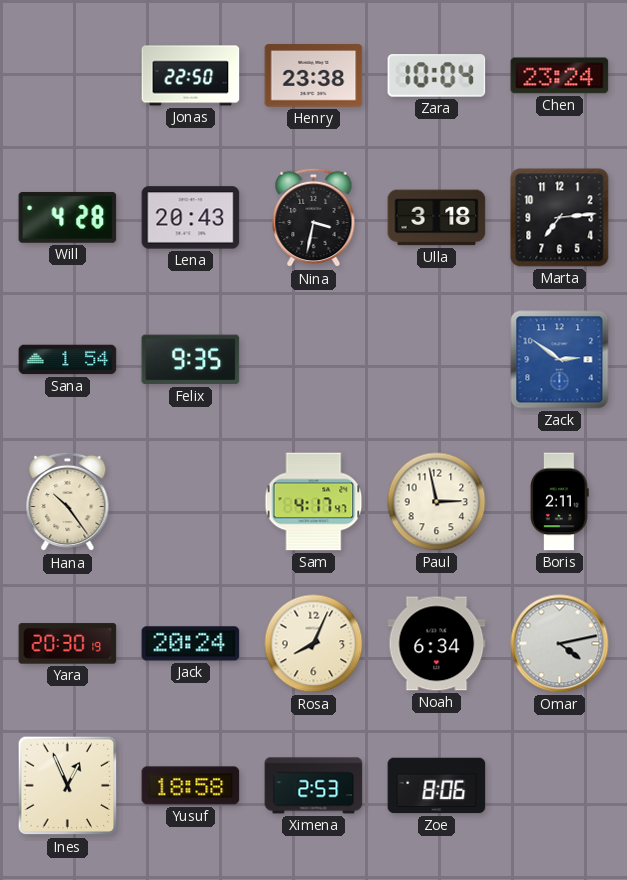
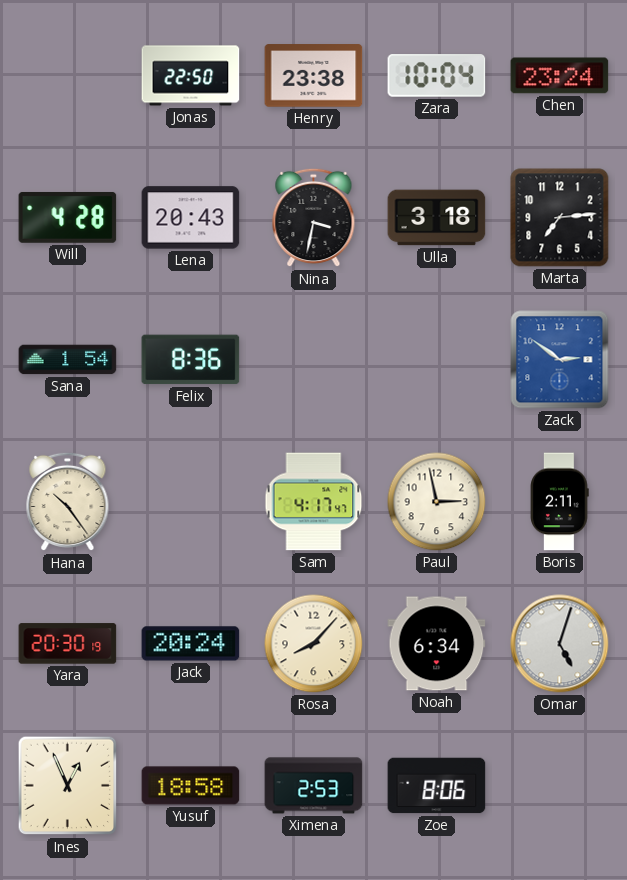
Felix: 9:35 -> 8:36 (191, 360)
Rosa: 8:04 -> 8:07 (314, 644)
Omar: 4:13 -> 5:03 (560, 644)
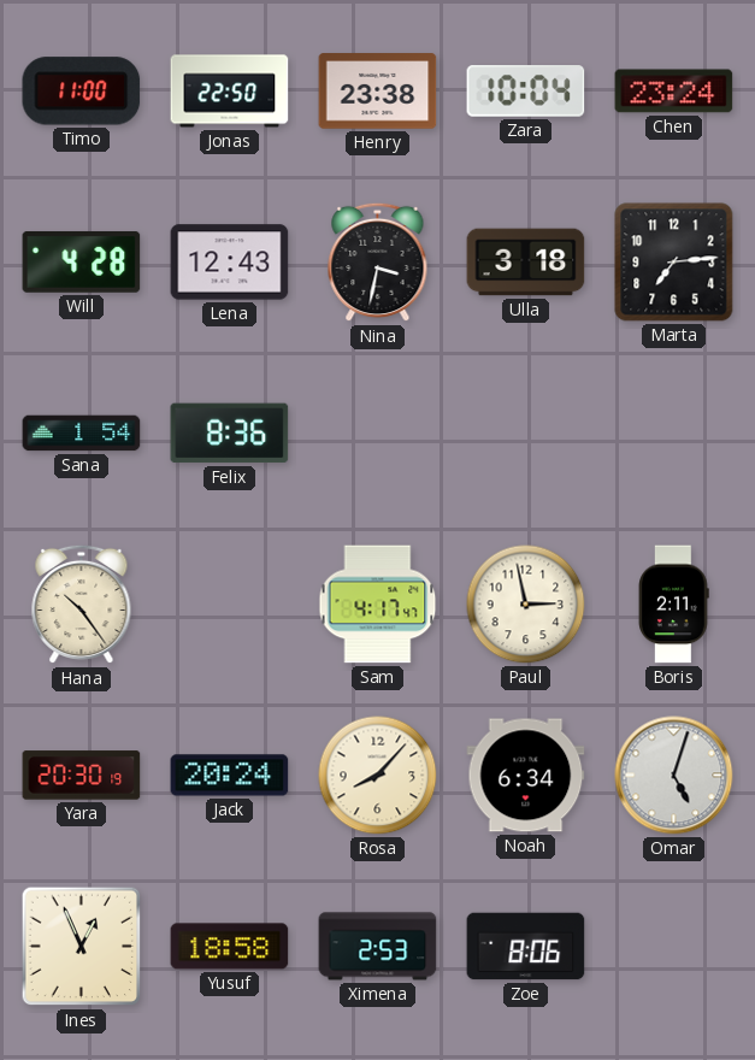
Timo: none -> 11:00 (82, 92)
Lena: 20:43 -> 12:43 (230, 263)
Zack: 2:51 -> none (560, 360)
